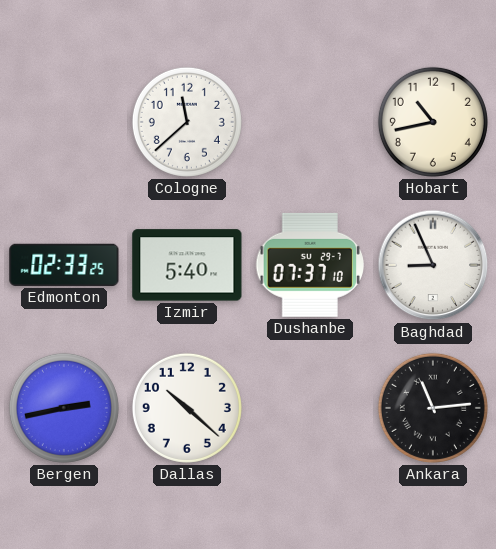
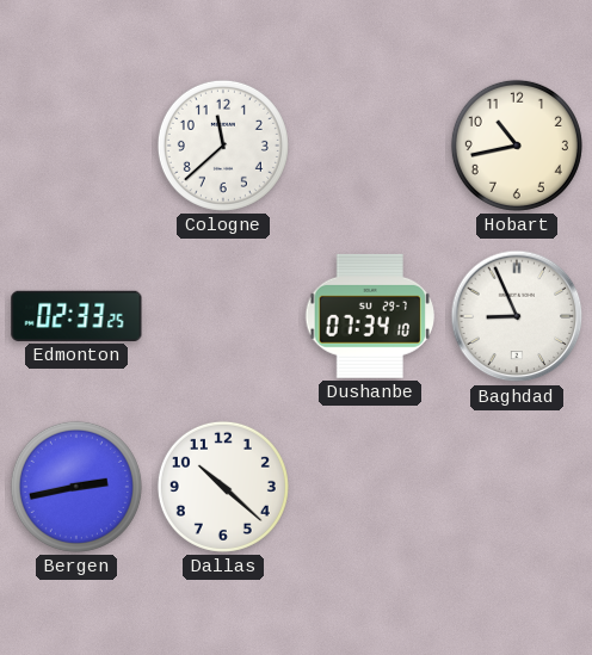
Izmir: 5:40 -> none (187, 265)
Dushanbe: 07:37 -> 07:34 (370, 316)
Ankara: 11:14 -> none (433, 408)
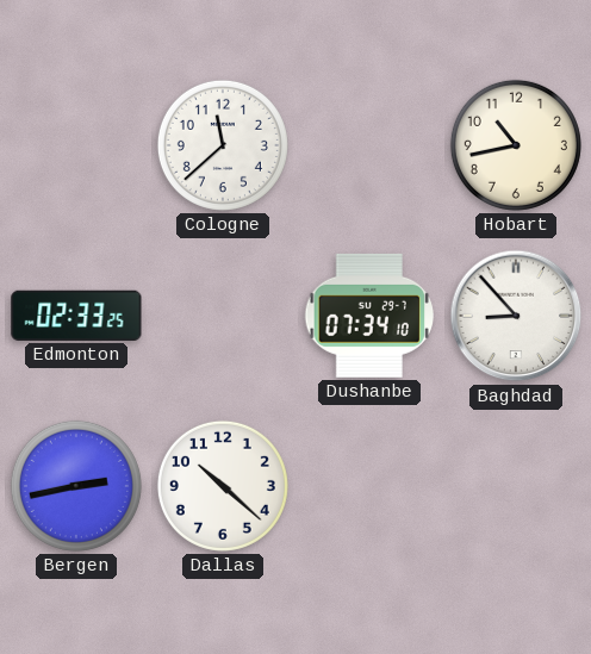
Baghdad: 8:56 -> 8:53 (516, 316)
